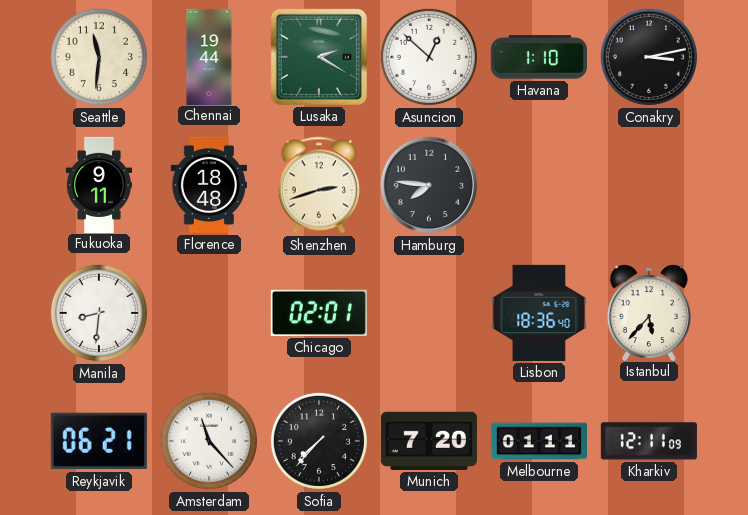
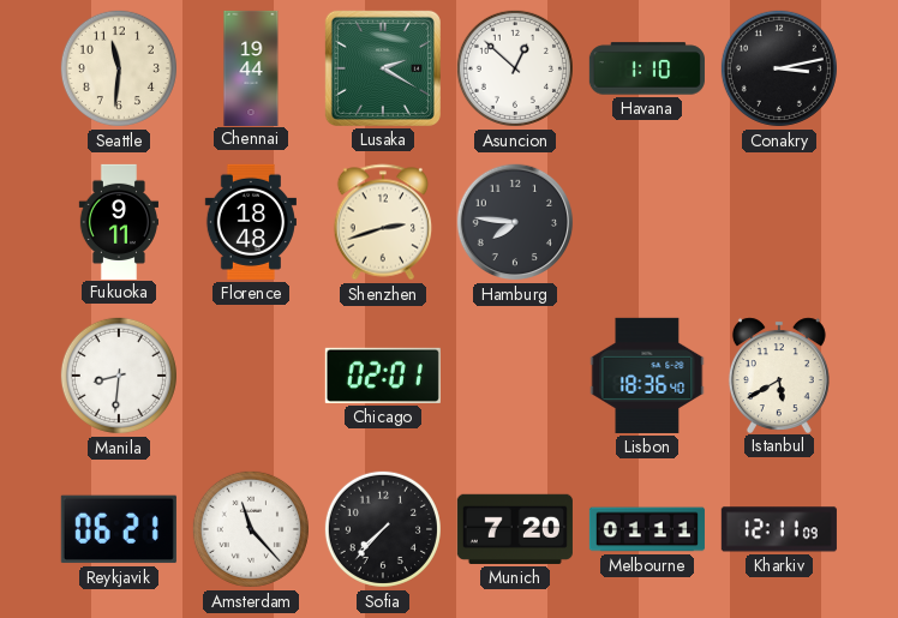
Istanbul: 5:37 -> 5:40 (779, 374)
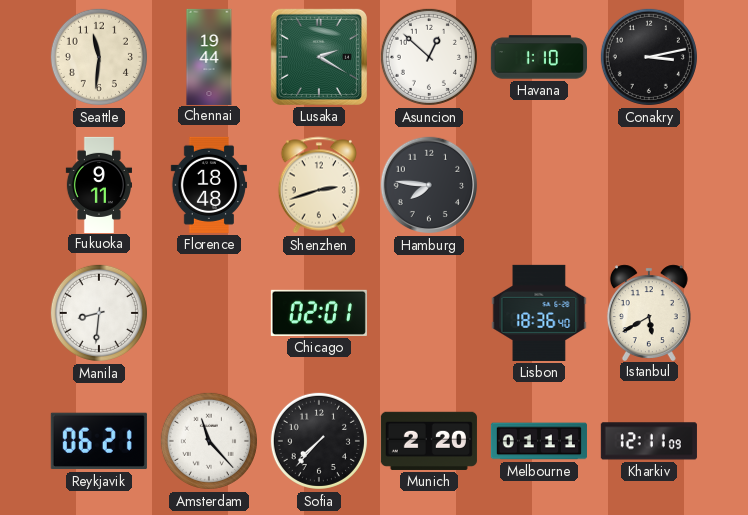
Munich: 7:20 -> 2:20 (429, 441)
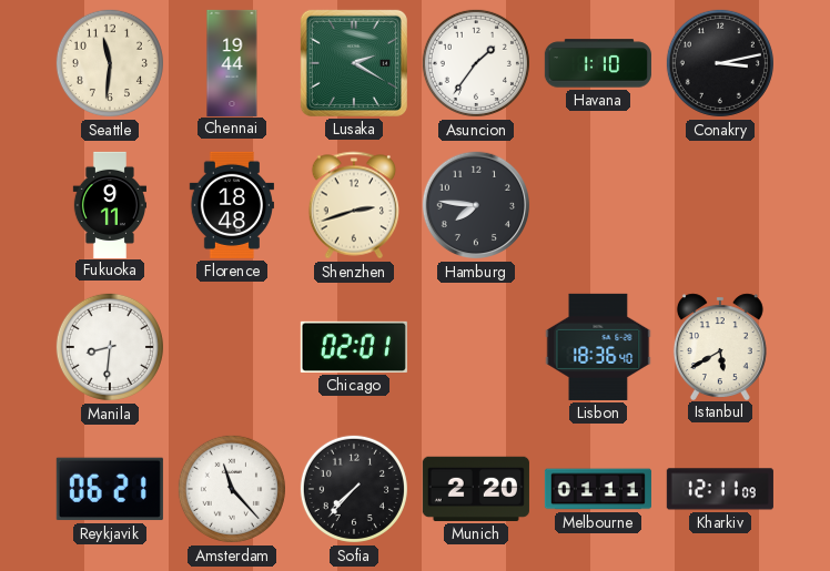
Asuncion: 12:52 -> 1:36 (476, 63)
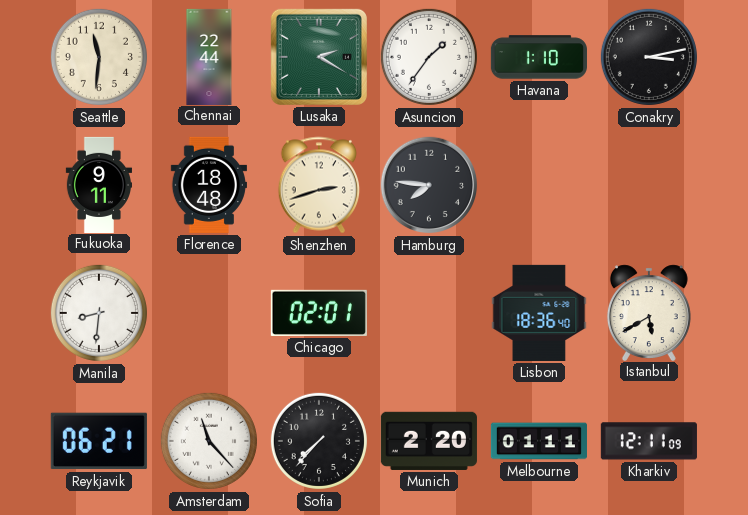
Chennai: 19:44 -> 22:44 (209, 56)
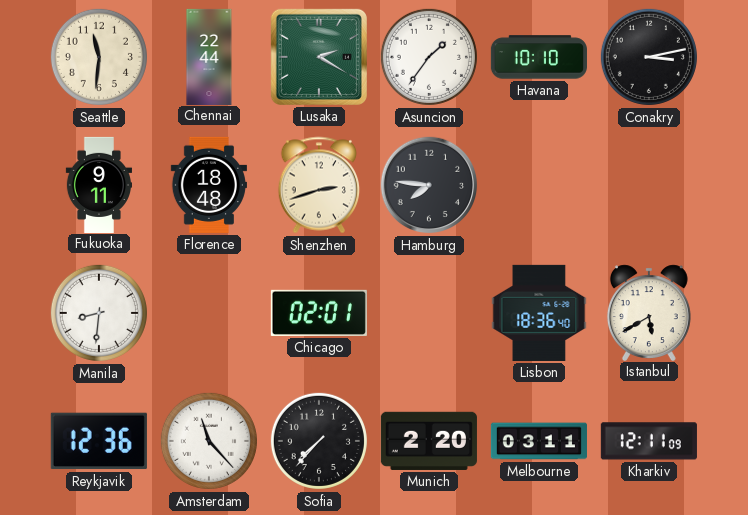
Havana: 1:10 -> 10:10 (539, 57)
Reykjavik: 06:21 -> 12:36 (99, 441)
Melbourne: 01:11 -> 03:11 (539, 441)
